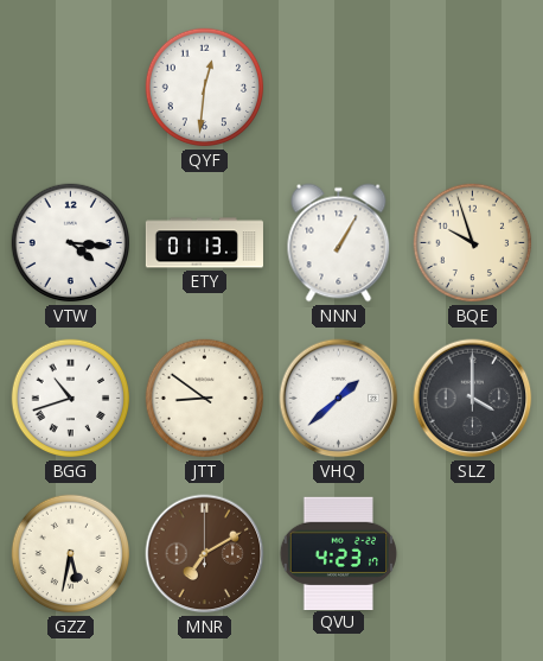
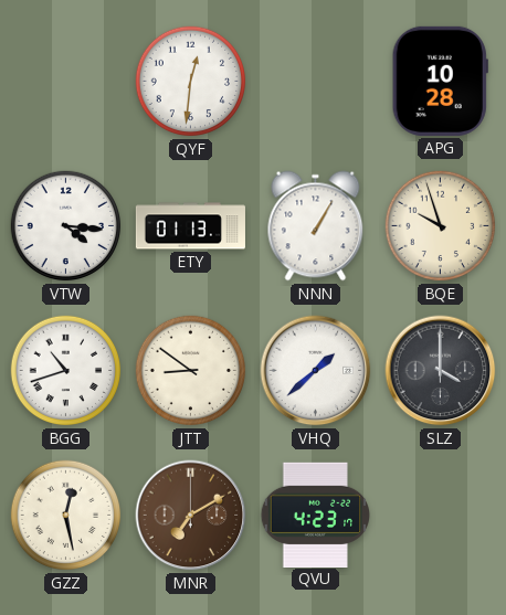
APG: none -> 10:28 (440, 81)
GZZ: 5:32 -> 12:28 (66, 516)
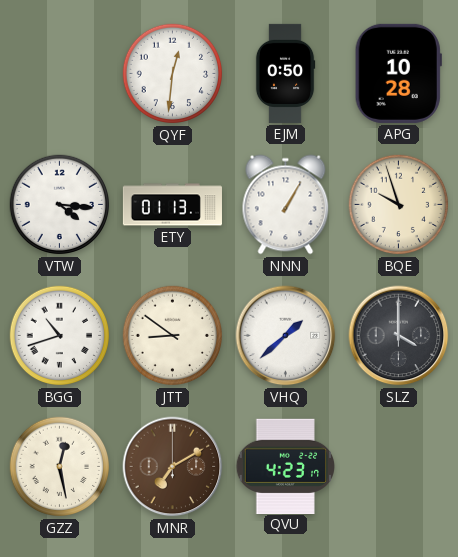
EJM: none -> 0:50 (285, 73)
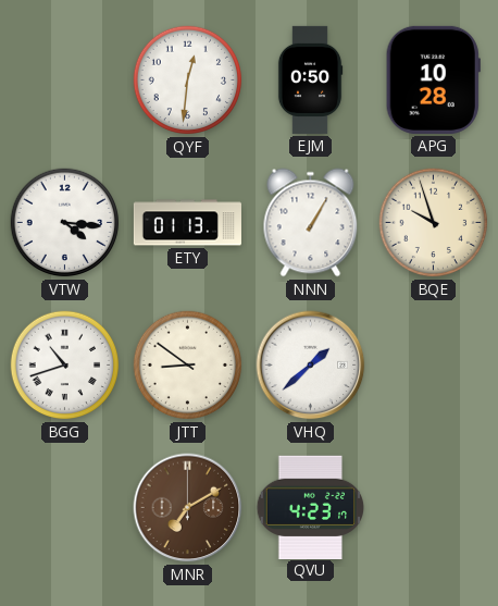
SLZ: 4:00 -> none (399, 336)
GZZ: 12:28 -> none (60, 467)
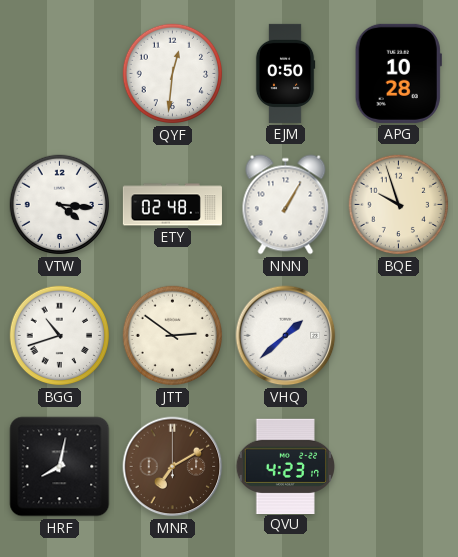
ETY: 01:13 -> 02:48 (172, 205)
JTT: 8:51 -> 2:51 (173, 336)
HRF: none -> 8:02 (60, 467)
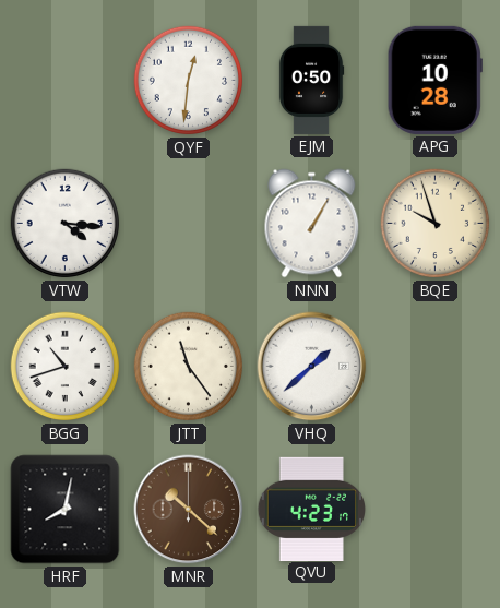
ETY: 02:48 -> none (172, 205)
JTT: 2:51 -> 11:24 (189, 367)
MNR: 7:10 -> 10:22 (189, 510)
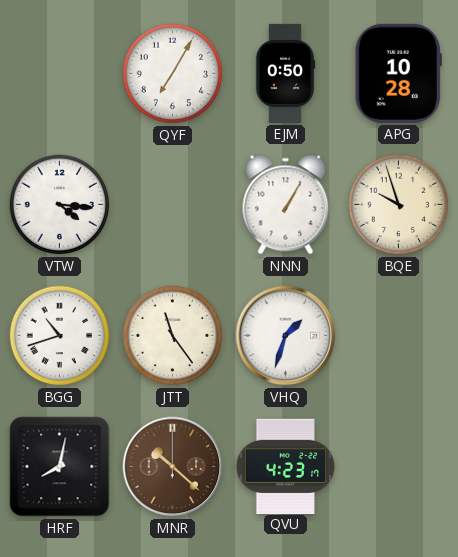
QYF: 12:31 -> 7:05 (173, 74)
VHQ: 1:38 -> 1:33 (286, 336)
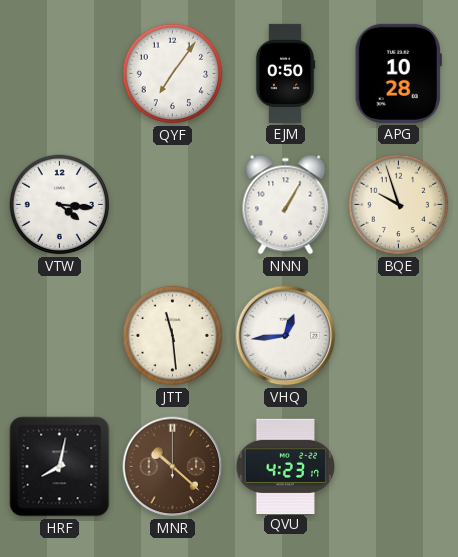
QYF: 7:05 -> 7:06 (173, 74)
BGG: 10:42 -> none (60, 336)
JTT: 11:24 -> 11:29 (173, 336)
VHQ: 1:33 -> 12:44 (286, 336)
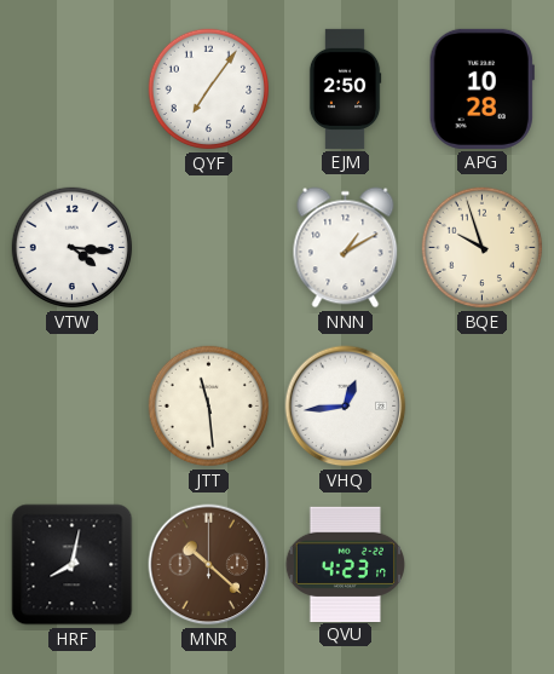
EJM: 0:50 -> 2:50 (345, 88)
NNN: 1:05 -> 1:10 (346, 248)
